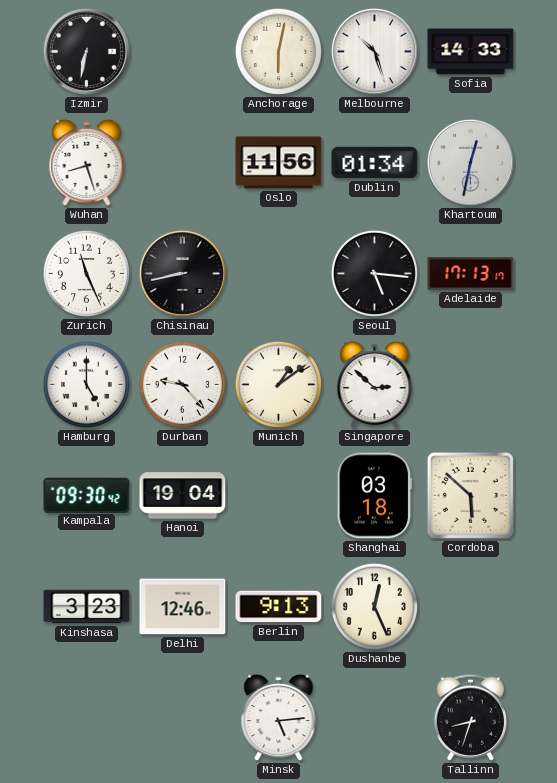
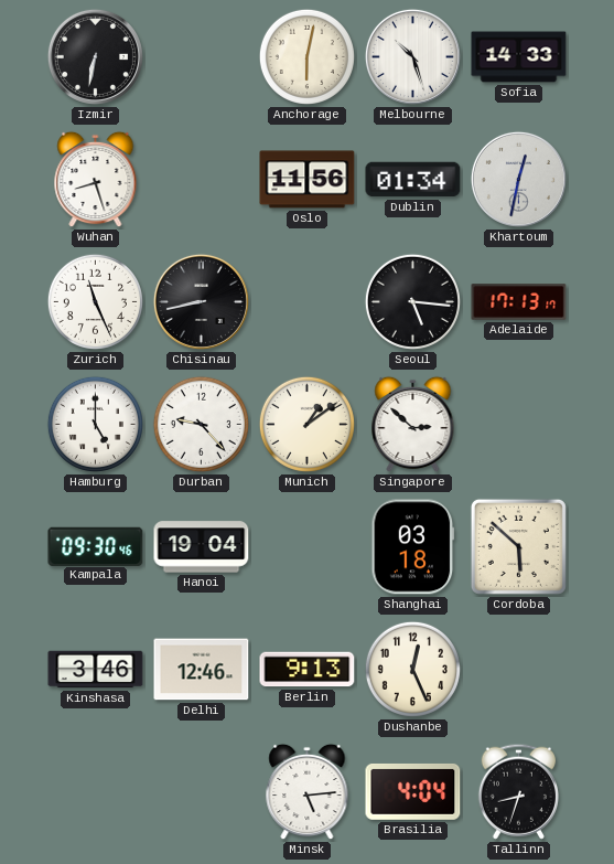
Kampala: 09:30:42 -> 09:30:46 (96, 546)
Kinshasa: 3:23 -> 3:46 (96, 670)
Brasilia: none -> 4:04 (413, 791)
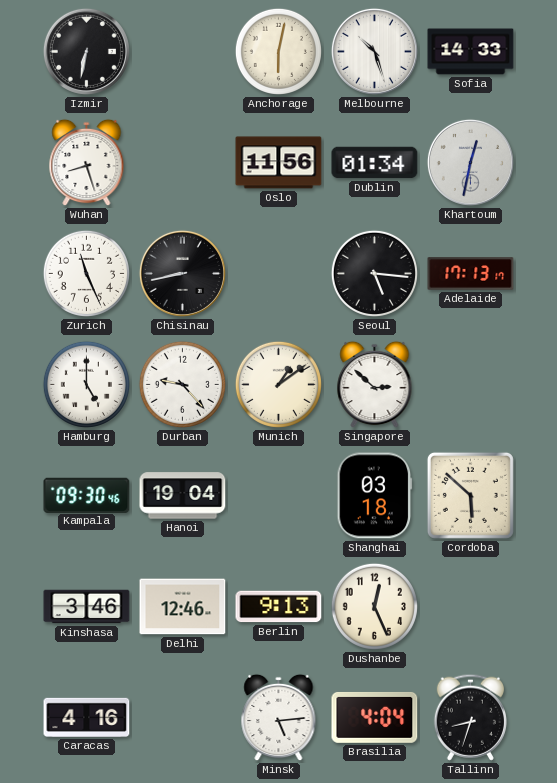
Caracas: none -> 4:16 (87, 717)
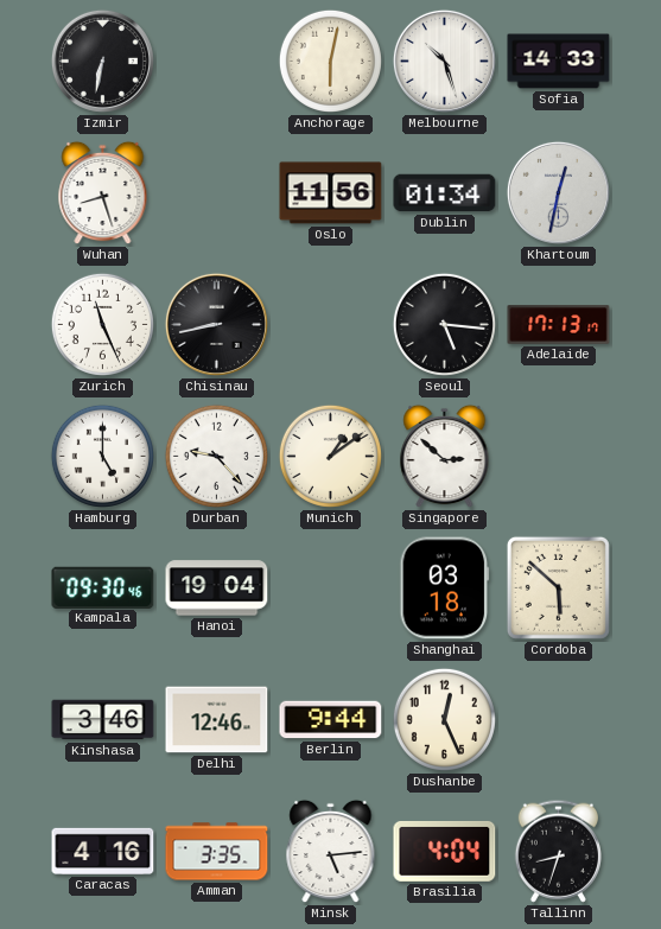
Berlin: 9:13 -> 9:44 (331, 720)
Amman: none -> 3:35 (217, 852)
